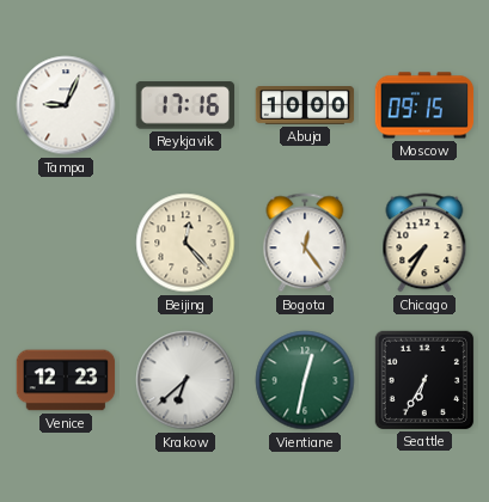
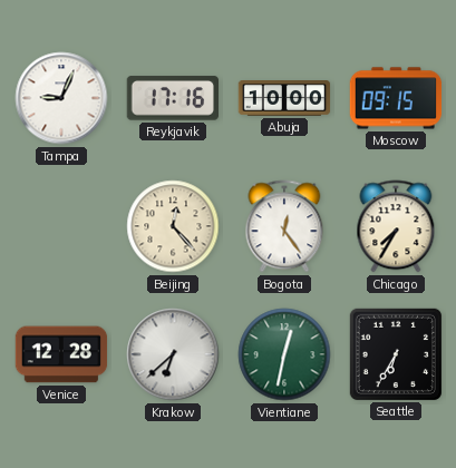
Venice: 12:23 -> 12:28 (61, 354)
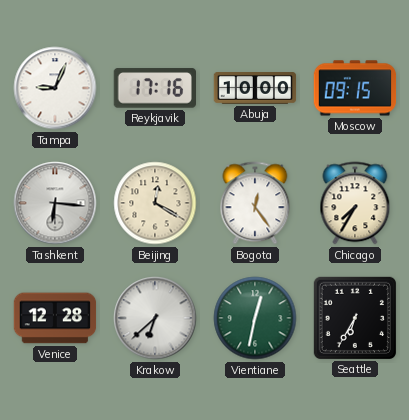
Tashkent: none -> 6:16 (55, 203)
Beijing: 12:23 -> 12:20 (155, 203)
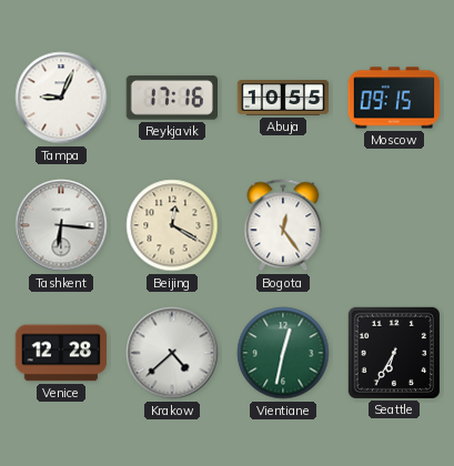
Abuja: 10:00 -> 10:55 (283, 99)
Chicago: 7:35 -> none (355, 203)
Krakow: 6:38 -> 4:38 (172, 353)
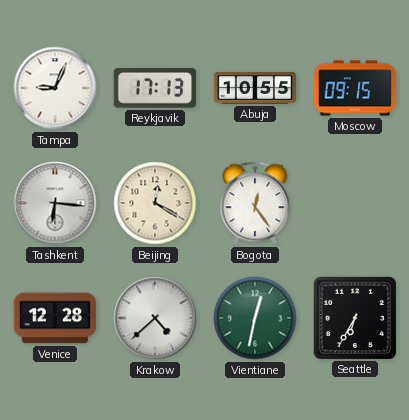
Reykjavik: 17:16 -> 17:13 (154, 88)
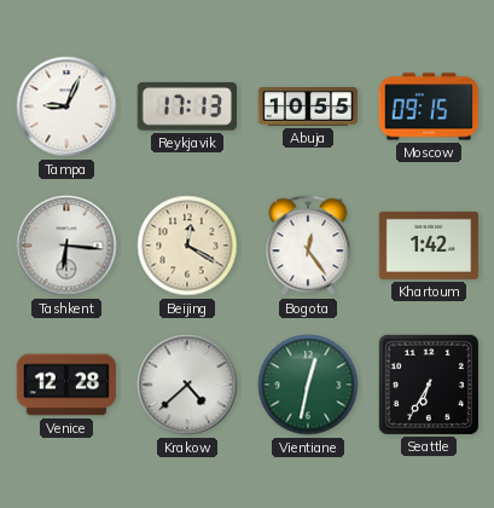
Khartoum: none -> 1:42 (429, 246)
